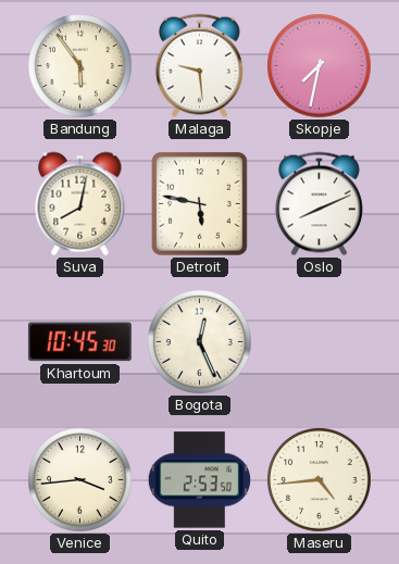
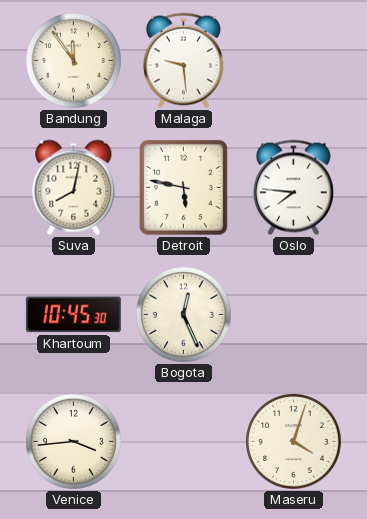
Bandung: 5:54 -> 11:54 (74, 61)
Skopje: 7:32 -> none (320, 66)
Oslo: 8:11 -> 7:46 (293, 188)
Quito: 2:53 -> none (199, 480)
Maseru: 4:44 -> 4:03 (294, 442)
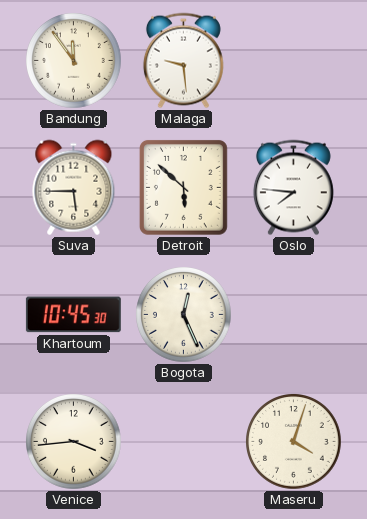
Suva: 8:02 -> 5:45 (74, 188)
Detroit: 5:47 -> 5:52 (183, 188)
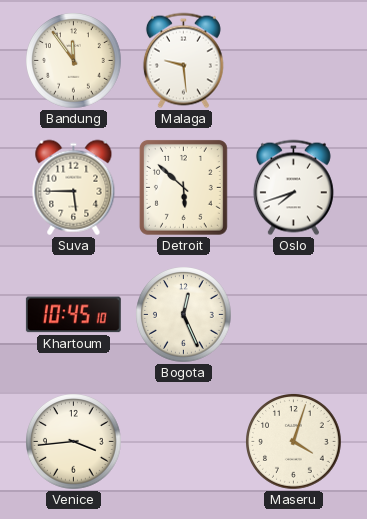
Oslo: 7:46 -> 7:42 (293, 188)
Khartoum: 10:45:30 -> 10:45:10 (73, 315)
